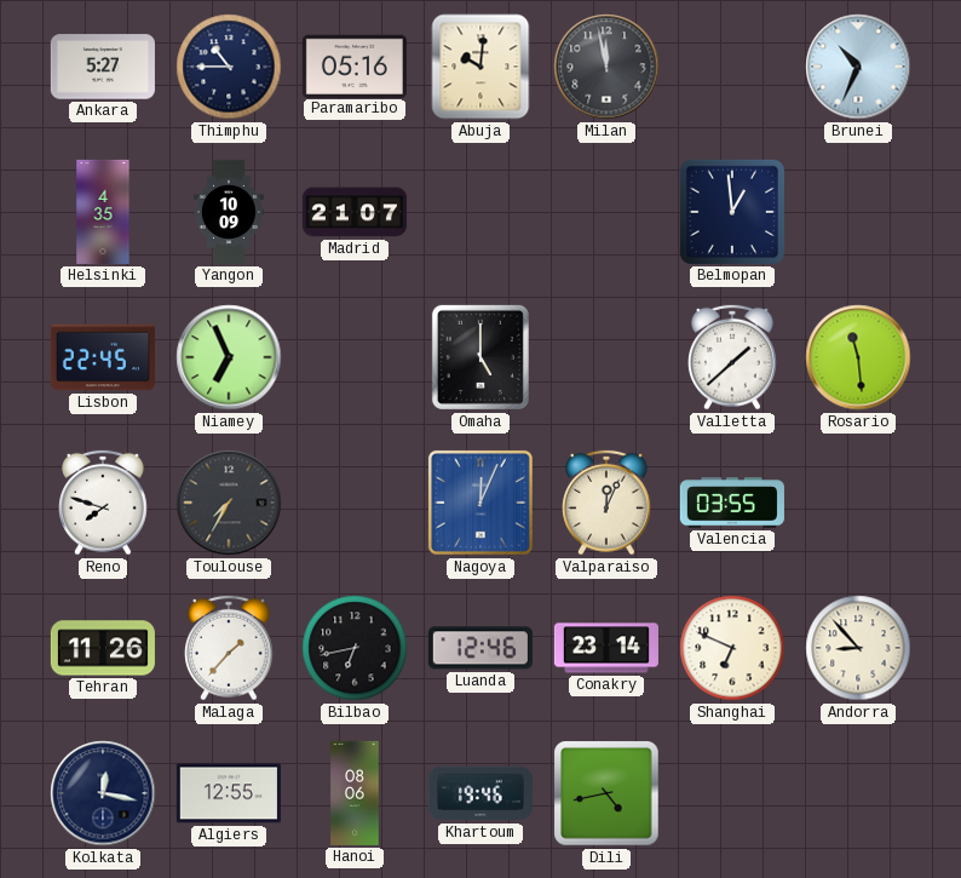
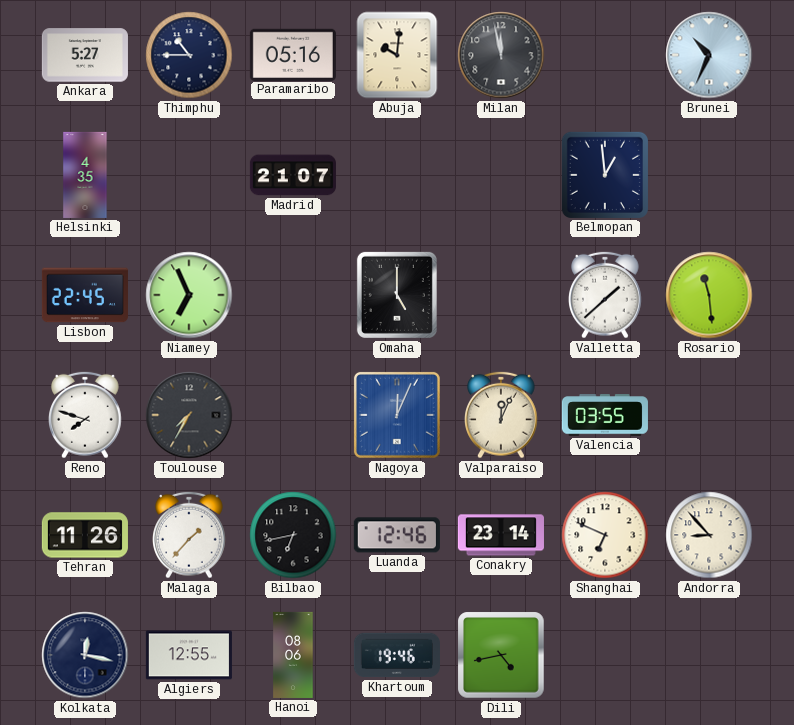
Yangon: 10:09 -> none (229, 212)
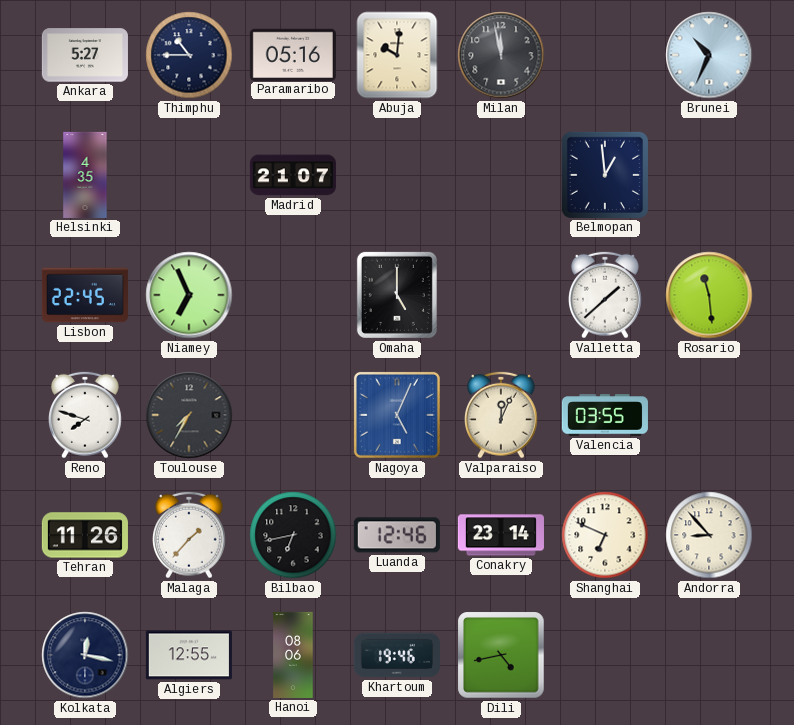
Nagoya: 12:04 -> 5:04 (397, 415)
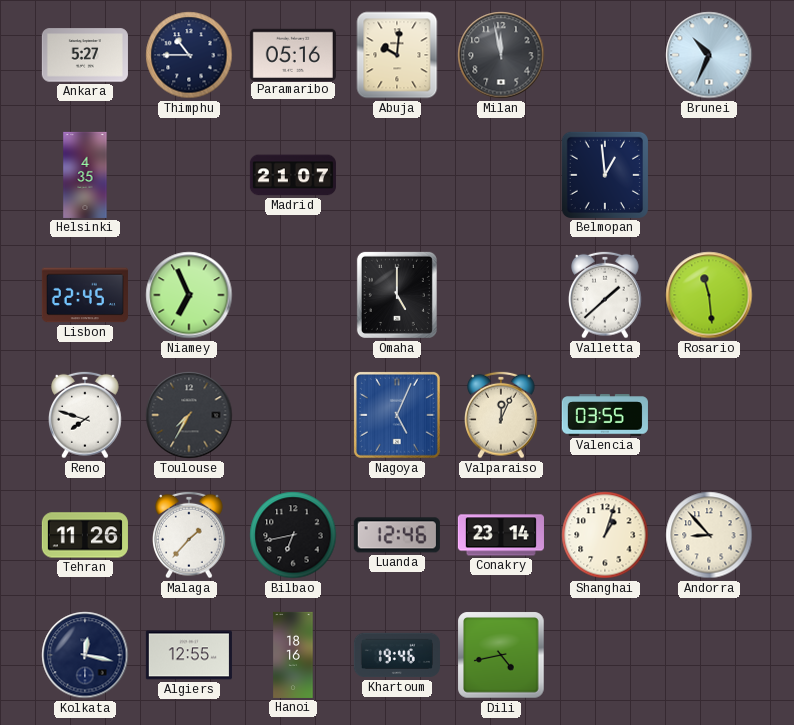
Shanghai: 6:49 -> 1:03 (605, 535)
Hanoi: 08:06 -> 18:16 (293, 655)
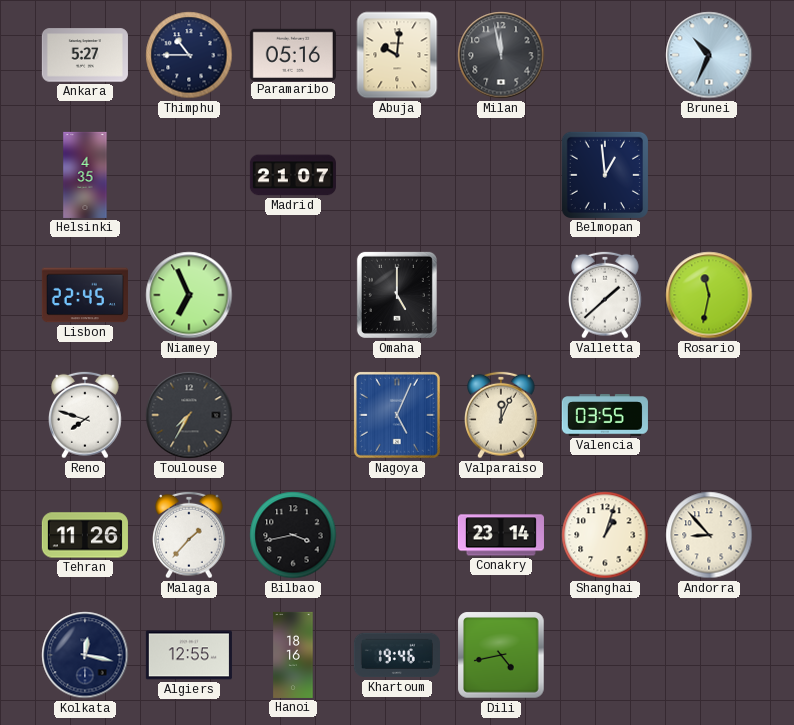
Rosario: 11:29 -> 11:32 (709, 295)
Bilbao: 6:43 -> 3:43 (293, 535)
Luanda: 12:46 -> none (397, 535)
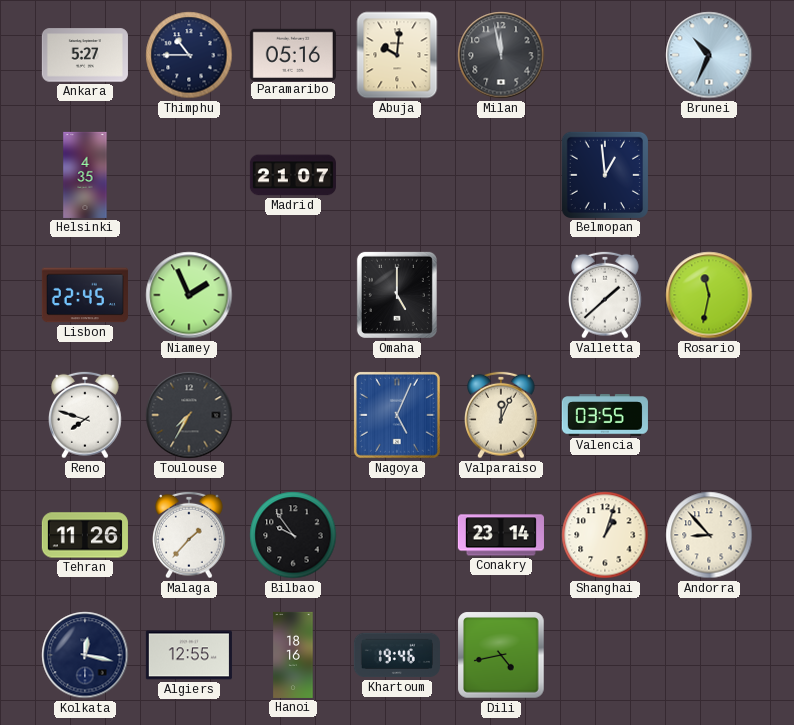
Niamey: 6:56 -> 1:56 (189, 295)
Bilbao: 3:43 -> 9:54 (293, 535)
